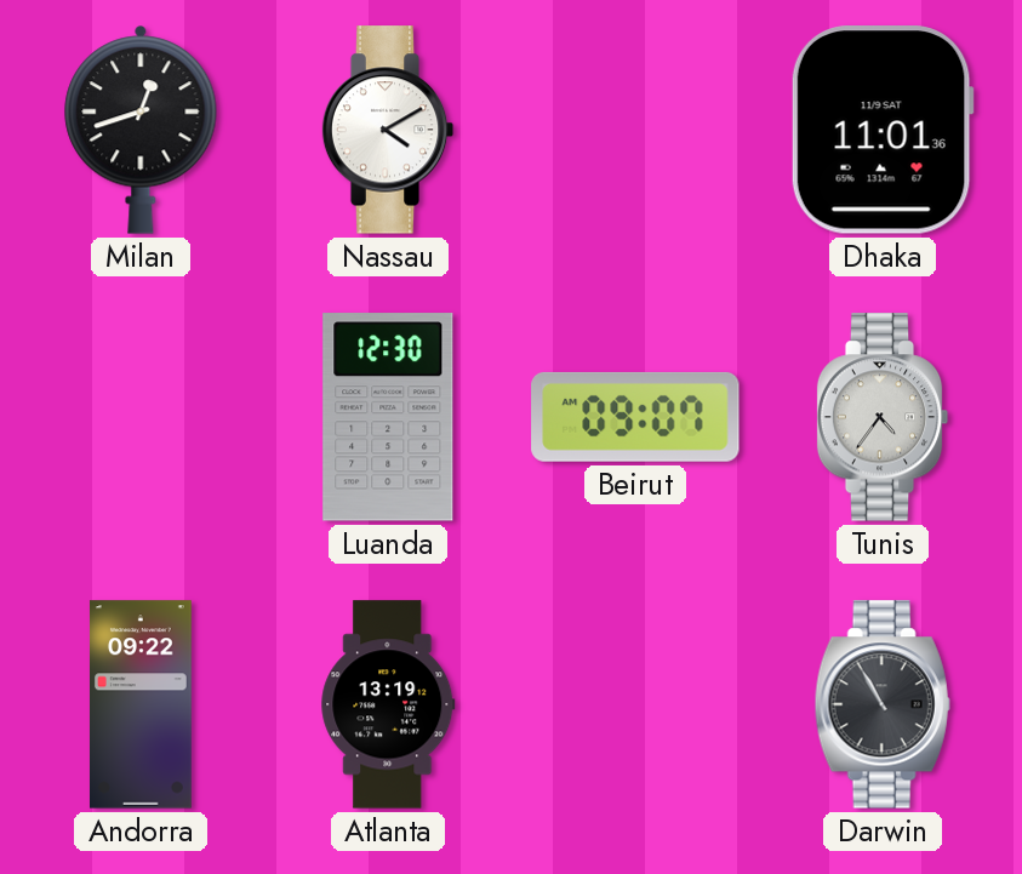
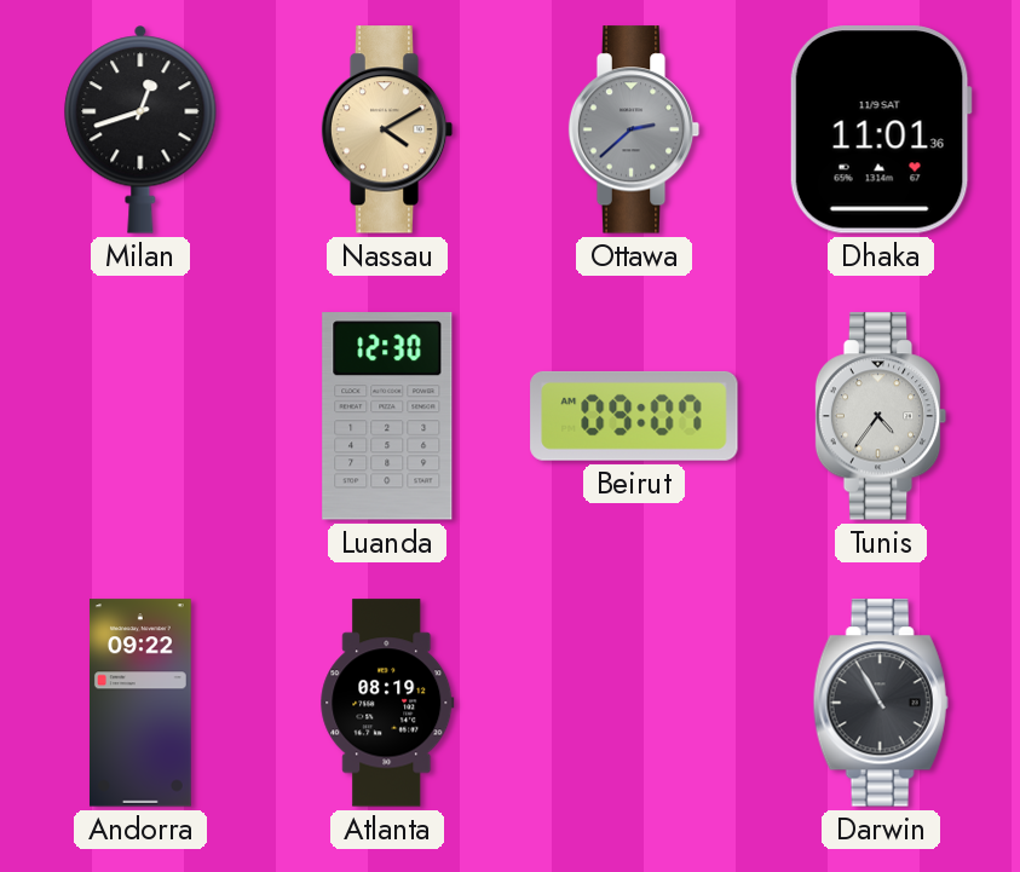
Nassau dial: white -> champagne (387, 129)
Ottawa: none -> 2:38 (634, 129)
Atlanta: 13:19 -> 08:19 (387, 703)
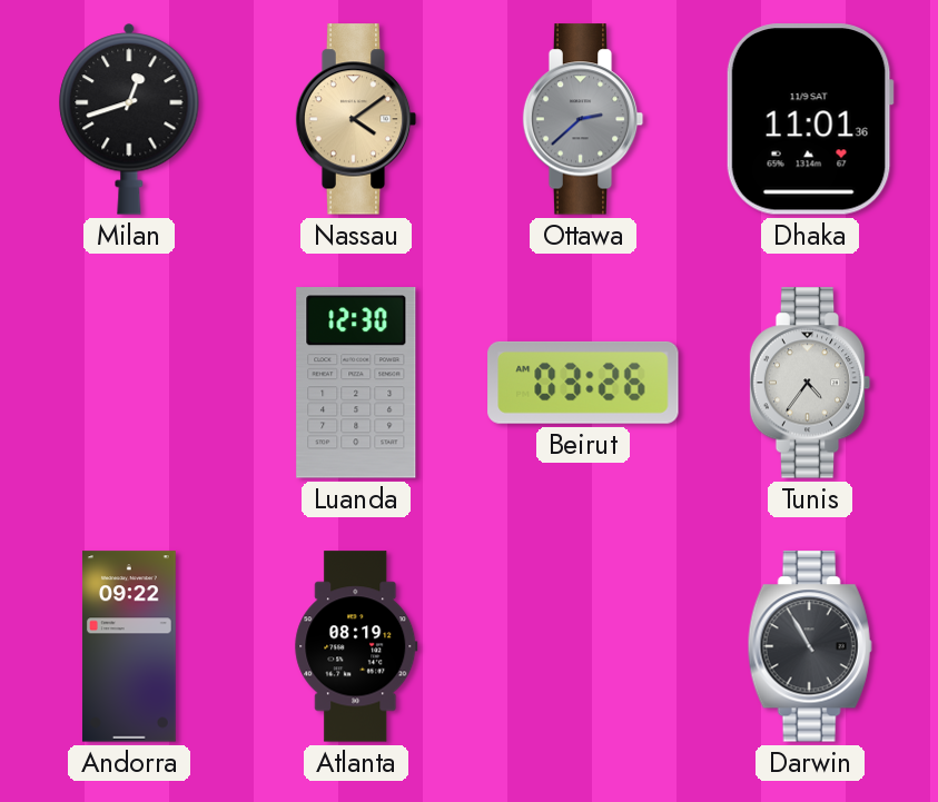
Nassau: 4:10 -> 4:09 (356, 119)
Beirut: 09:07 -> 03:26 (583, 383)
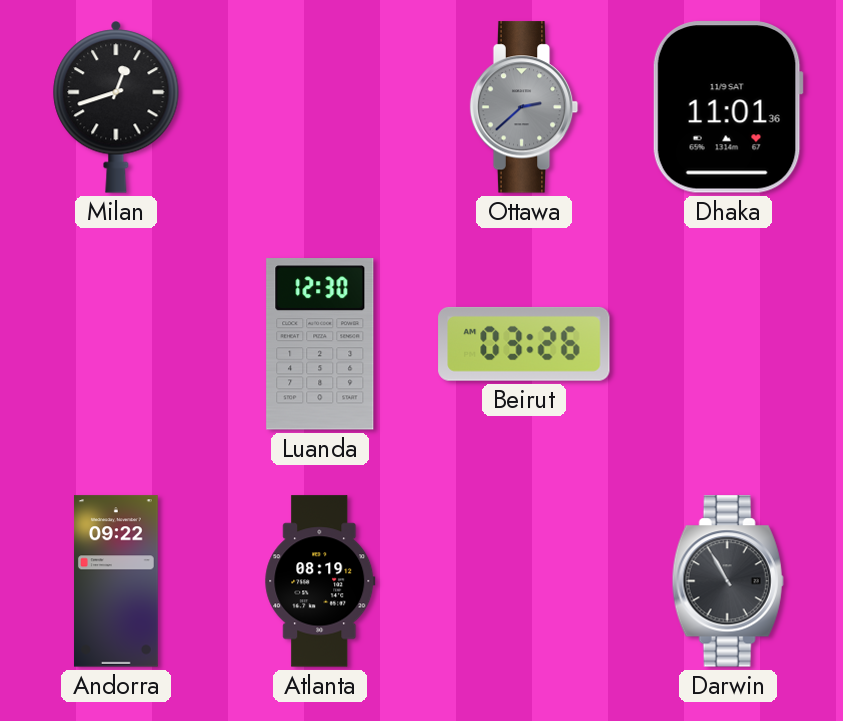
Nassau: 4:09 -> none (356, 119)
Tunis: 4:36 -> none (810, 383)
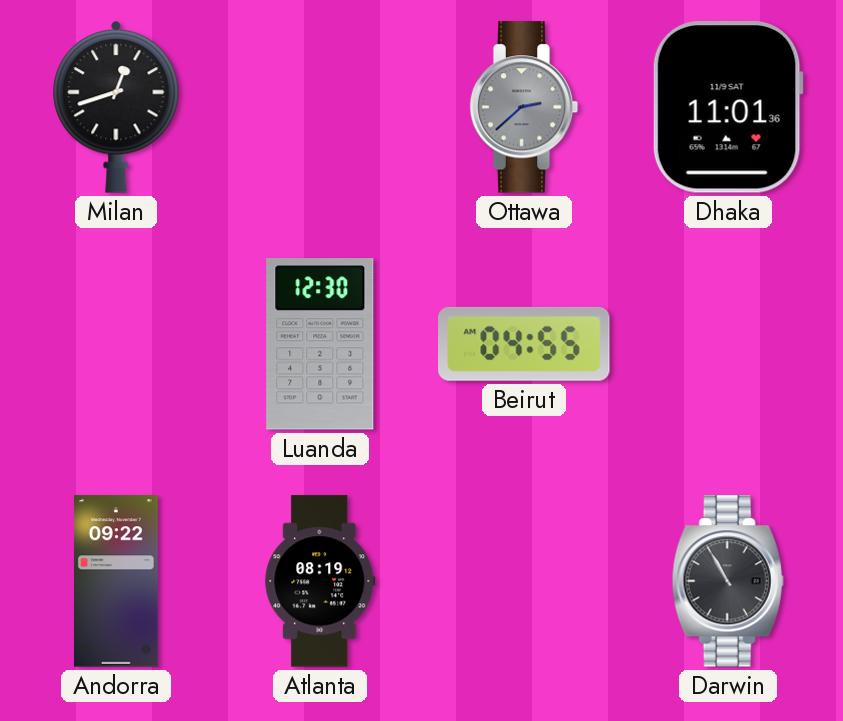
Beirut: 03:26 -> 04:55 (524, 344)
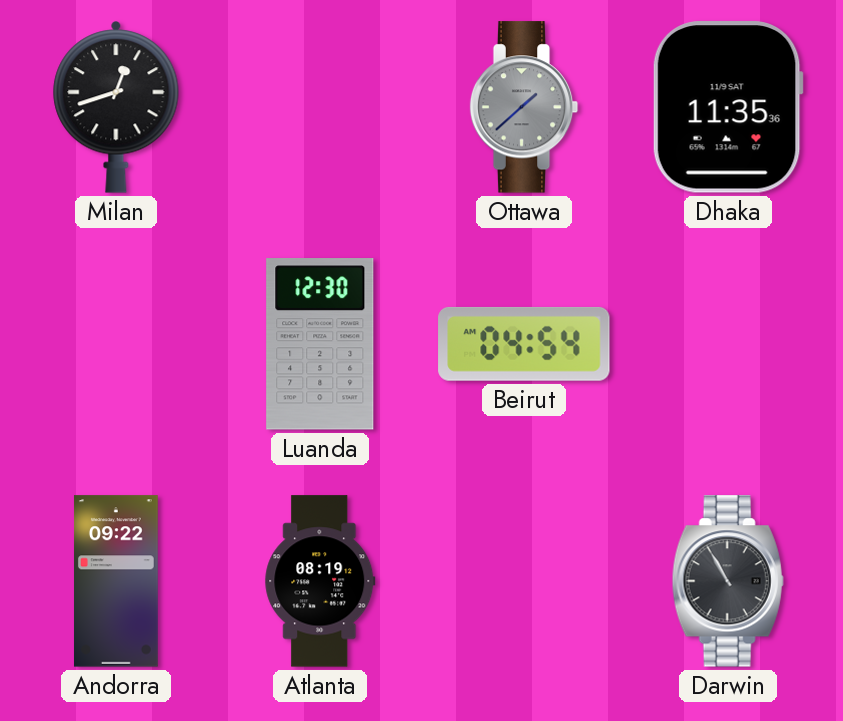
Ottawa: 2:38 -> 1:38 (524, 107)
Dhaka: 11:01 -> 11:35 (728, 107)
Beirut: 04:55 -> 04:54 (524, 344)
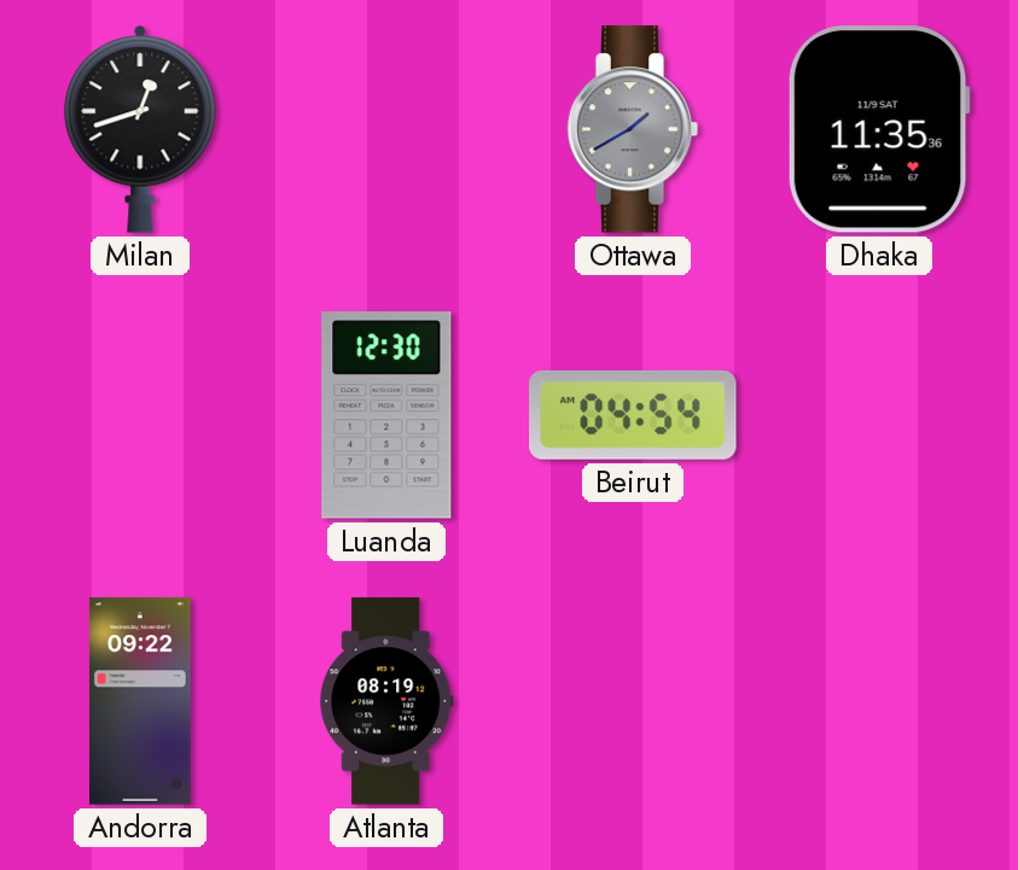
Ottawa: 1:38 -> 1:40 (633, 129)
Darwin: 10:55 -> none (728, 581)
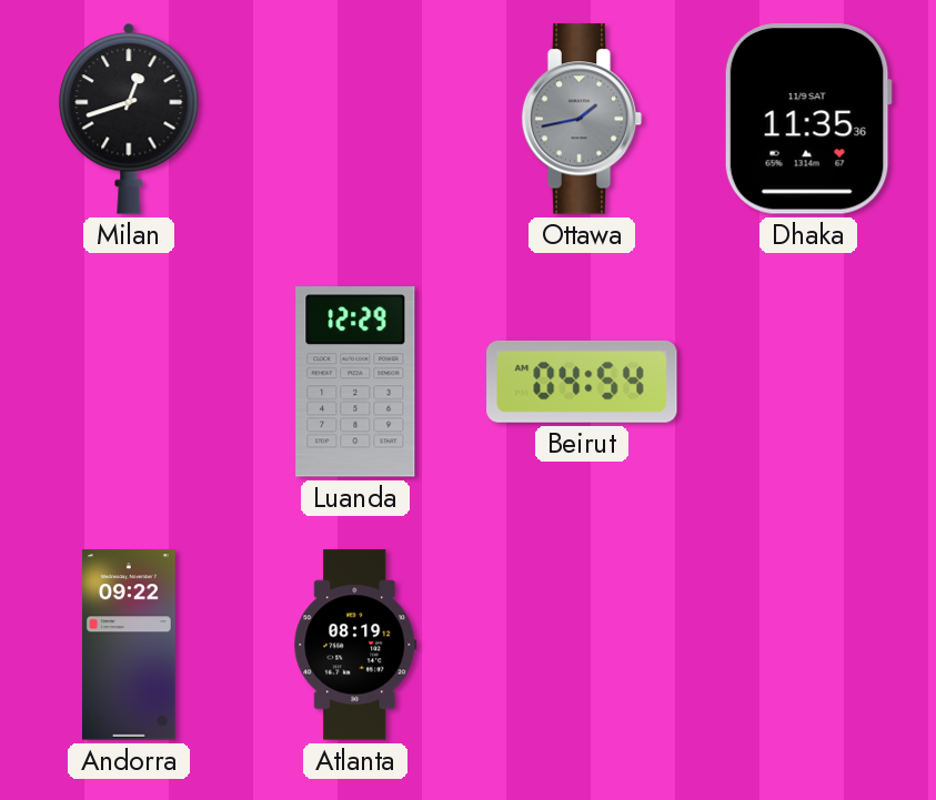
Ottawa: 1:40 -> 1:43 (582, 119)
Luanda: 12:30 -> 12:29 (355, 382)
